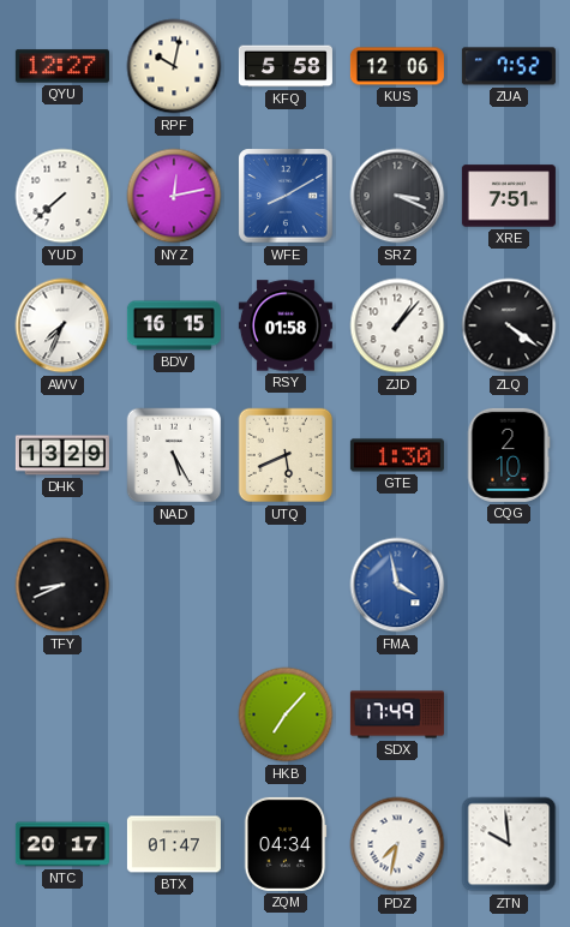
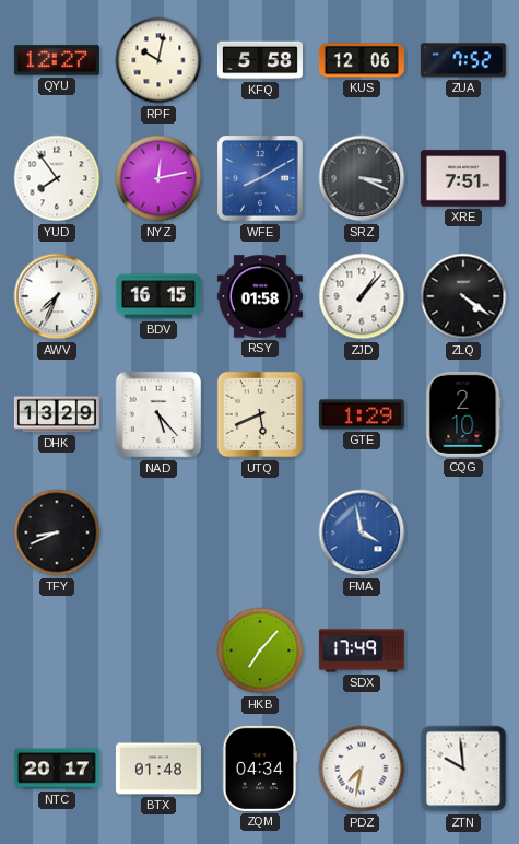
YUD: 7:38 -> 7:54 (57, 178)
NAD: 5:25 -> 5:23 (158, 414)
GTE: 1:30 -> 1:29 (362, 414)
BTX: 01:47 -> 01:48 (158, 769)
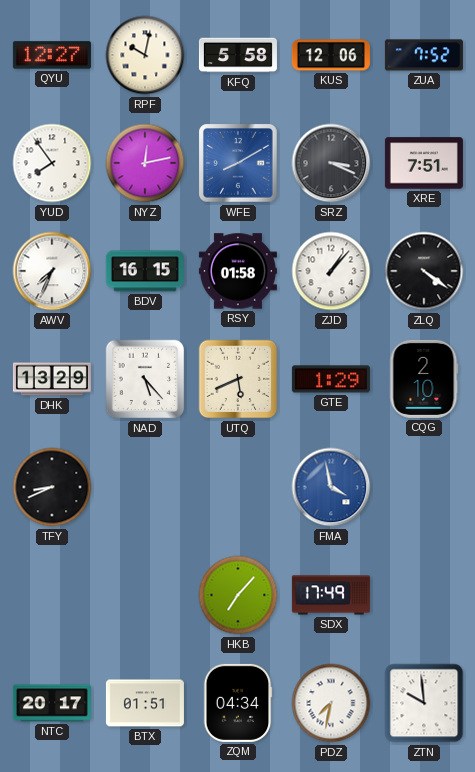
BTX: 01:48 -> 01:51 (145, 703)
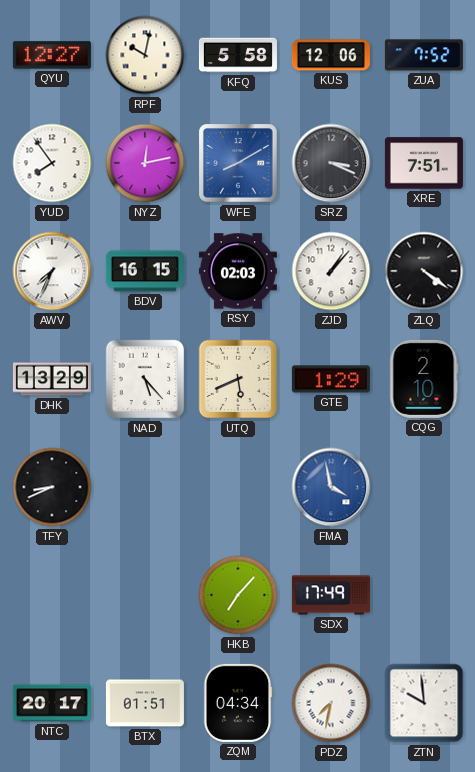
RSY: 01:58 -> 02:03 (238, 271)
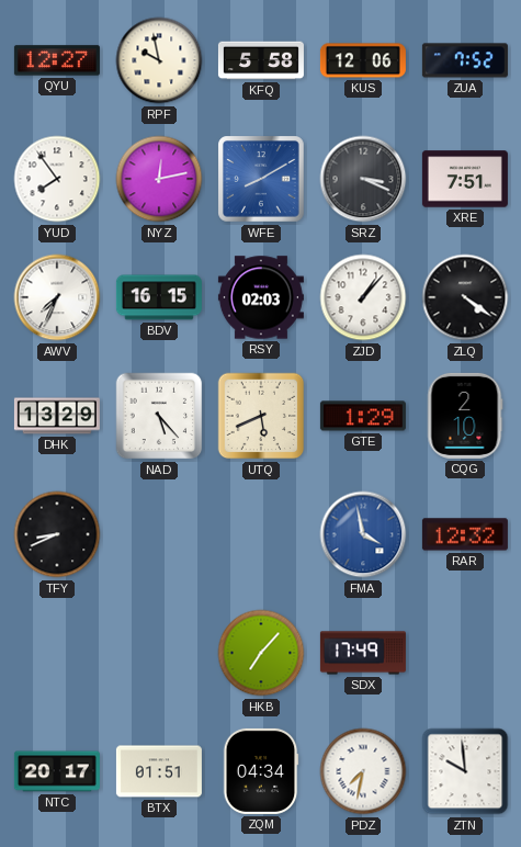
RPF: 10:02 -> 9:58 (159, 60)
RAR: none -> 12:32 (465, 534)
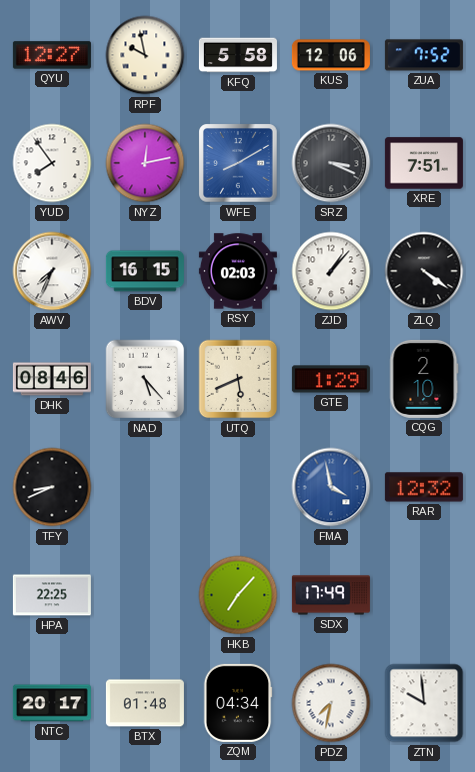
DHK: 13:29 -> 08:46 (52, 379)
HPA: none -> 22:25 (52, 595)
BTX: 01:51 -> 01:48 (145, 703)
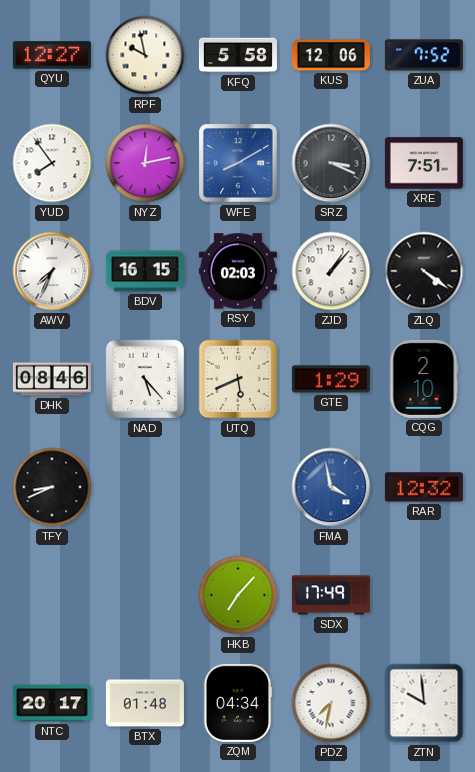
HPA: 22:25 -> none (52, 595)
